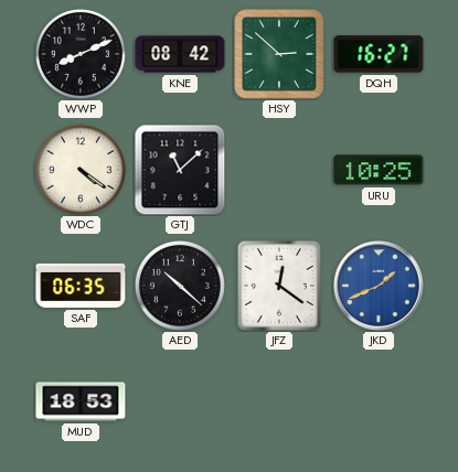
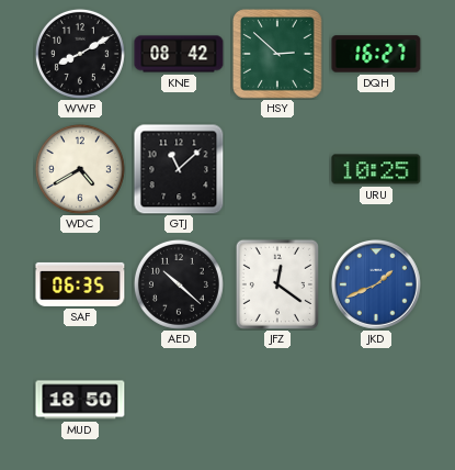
WWP: 8:11 -> 8:10 (80, 54)
WDC: 4:21 -> 4:40 (80, 169)
MUD: 18:53 -> 18:50 (80, 400)
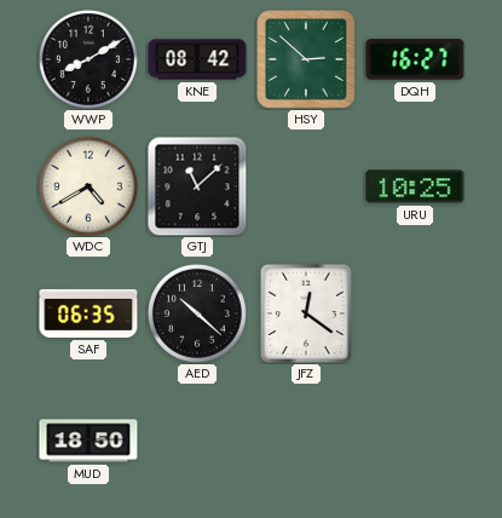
JKD: 1:41 -> none (377, 286)
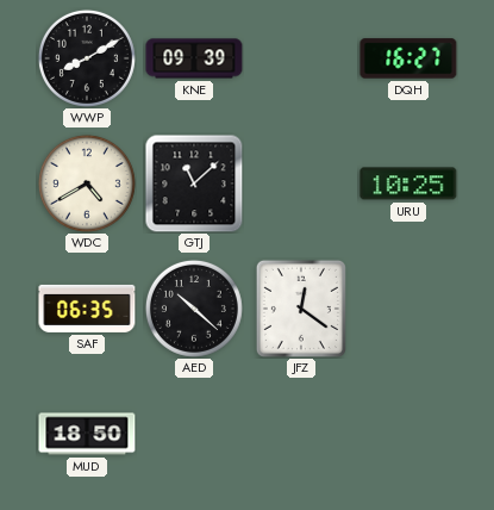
KNE: 08:42 -> 09:39 (194, 58)
HSY: 2:52 -> none (307, 61)
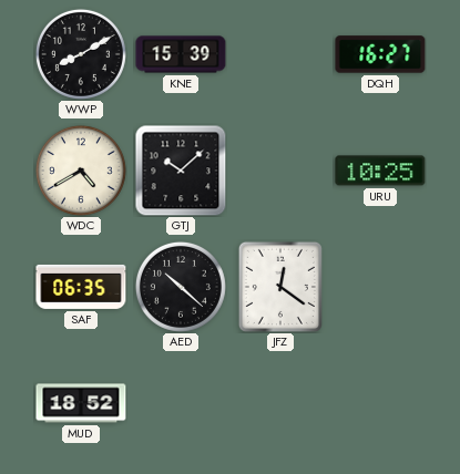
KNE: 09:39 -> 15:39 (181, 54)
GTJ: 11:08 -> 10:08 (181, 171)
MUD: 18:50 -> 18:52 (81, 403)
